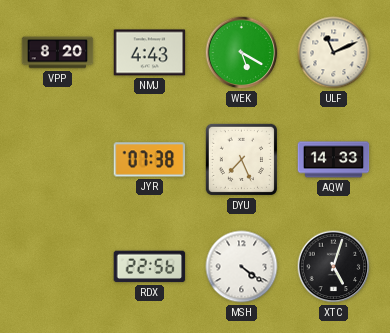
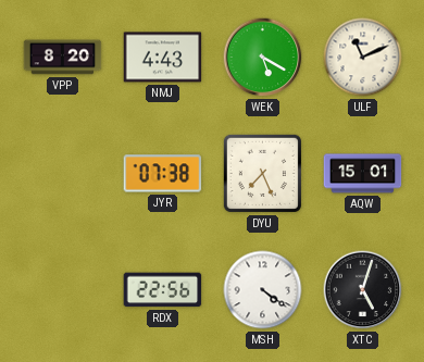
AQW: 14:33 -> 15:01 (363, 174)
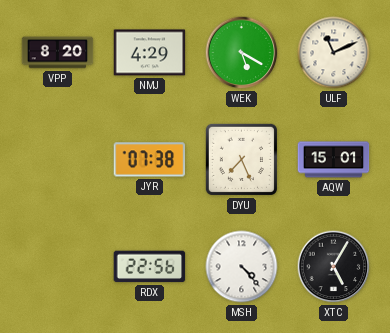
NMJ: 4:43 -> 4:29 (150, 53)
MSH: 4:21 -> 4:23 (242, 267)
XTC: 5:03 -> 5:05 (334, 267)
